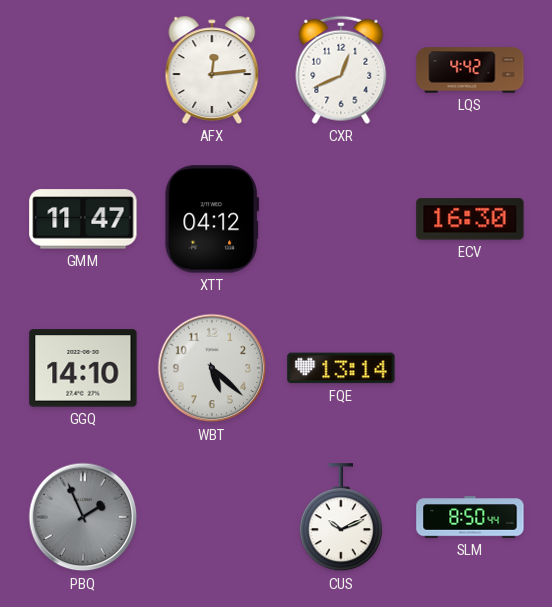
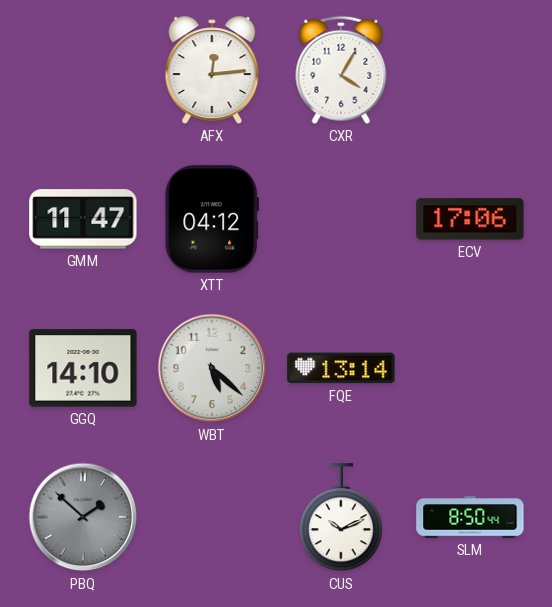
CXR: 12:41 -> 4:05 (341, 70)
LQS: 4:42 -> none (470, 70)
ECV: 16:30 -> 17:06 (470, 219)
PBQ: 1:56 -> 1:52 (83, 517)
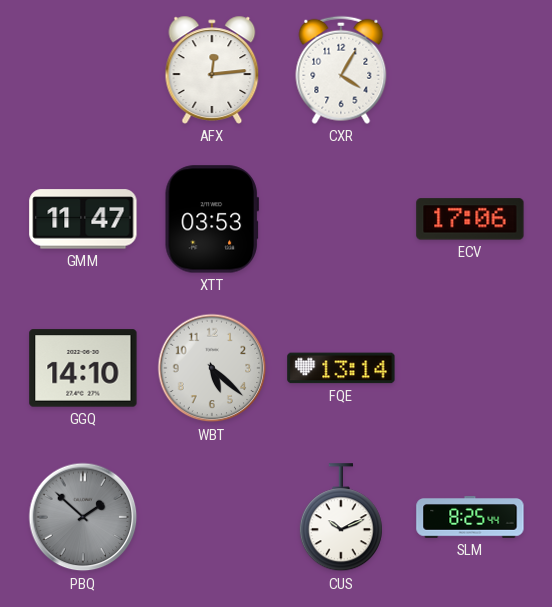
XTT: 04:12 -> 03:53 (212, 219)
SLM: 8:50 -> 8:25 (470, 517)
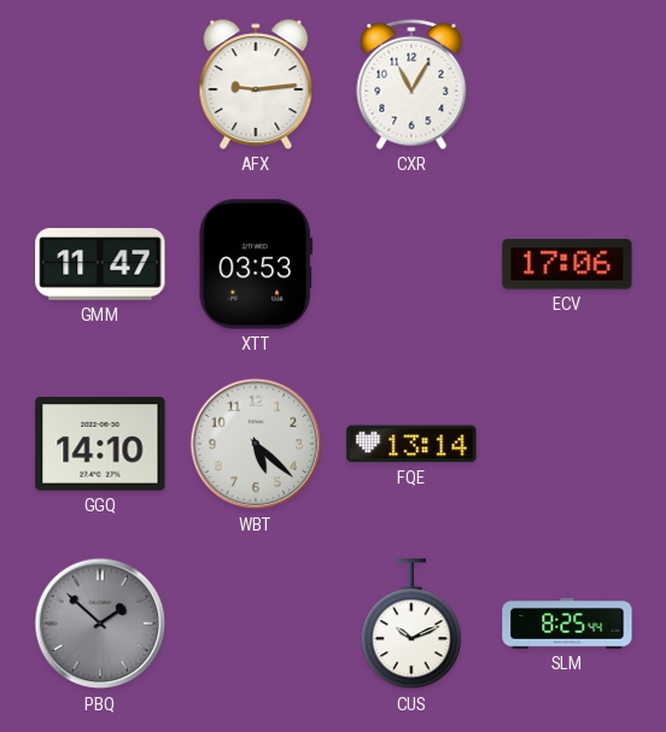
AFX: 12:14 -> 9:14 (256, 84)
CXR: 4:05 -> 11:05 (411, 84)
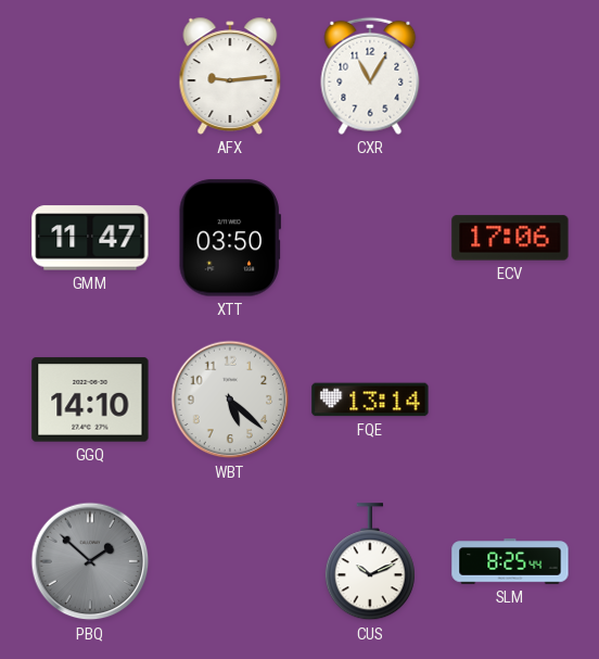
XTT: 03:53 -> 03:50 (230, 238)
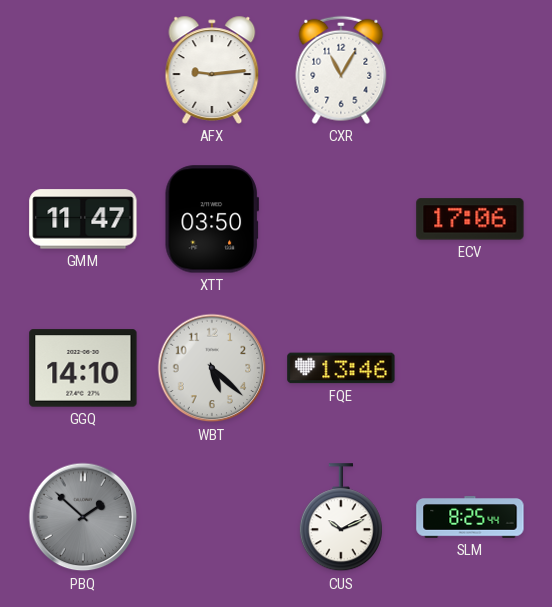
FQE: 13:14 -> 13:46 (341, 368)
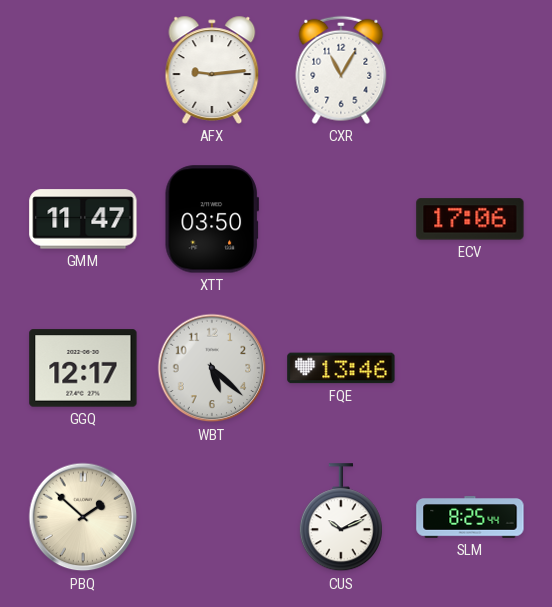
GGQ: 14:10 -> 12:17 (83, 368)
PBQ dial: grey -> cream (83, 517)
